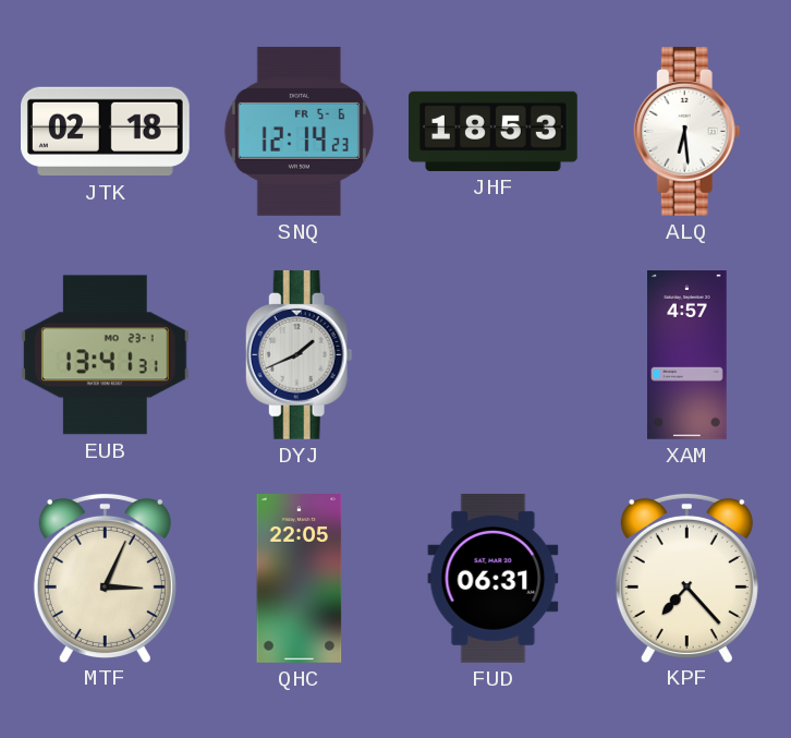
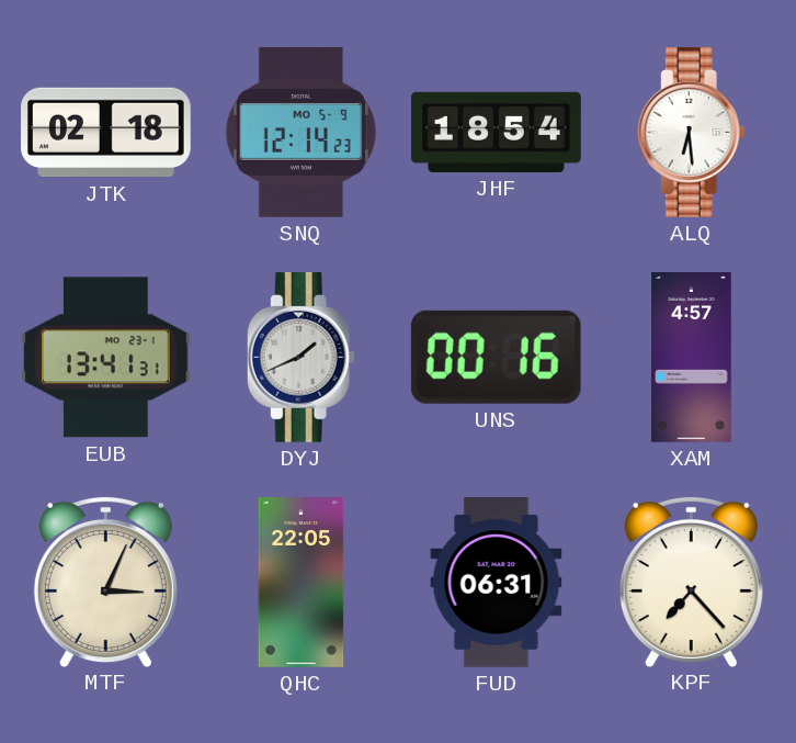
SNQ date: FR 5-6 -> MO 5-9 (300, 132)
JHF: 18:53 -> 18:54 (497, 132)
UNS: none -> 00:16 (496, 357)
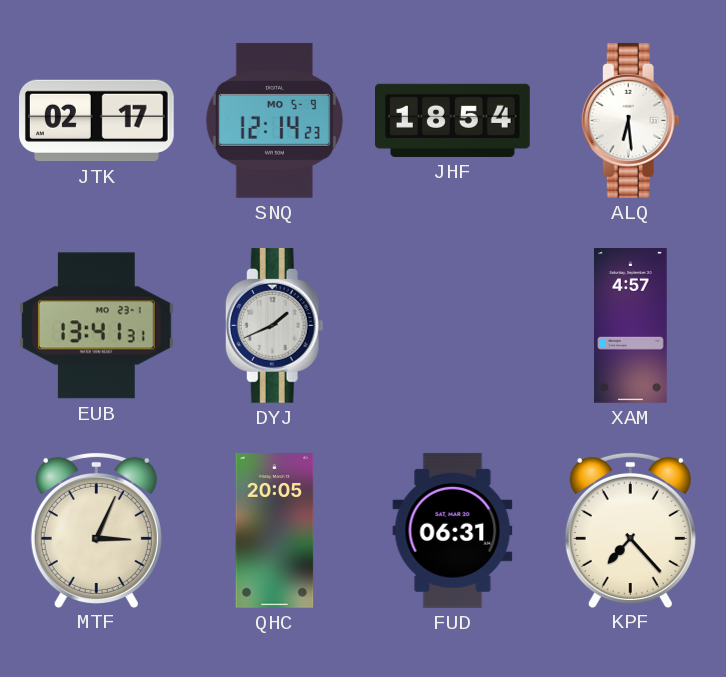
JTK: 02:18 -> 02:17 (97, 121)
UNS: 00:16 -> none (496, 357)
QHC: 22:05 -> 20:05 (275, 531)
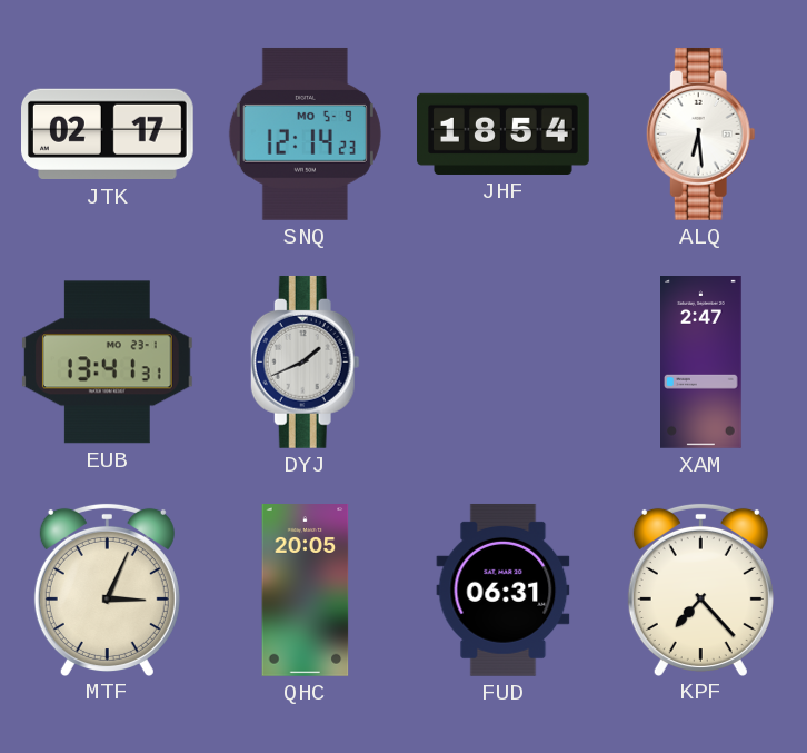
XAM: 4:57 -> 2:47 (701, 363)
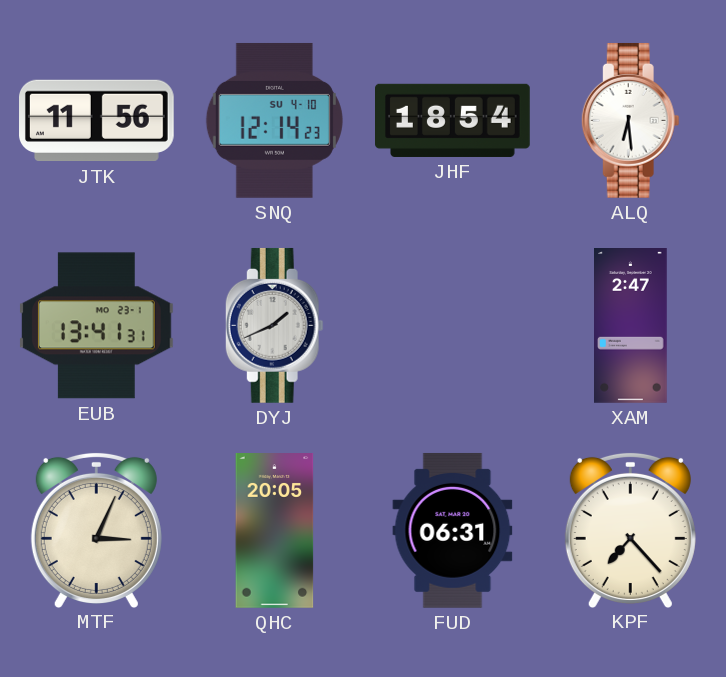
JTK: 02:17 -> 11:56 (97, 121)
SNQ date: MO 5-9 -> SU 4-10 (274, 120)
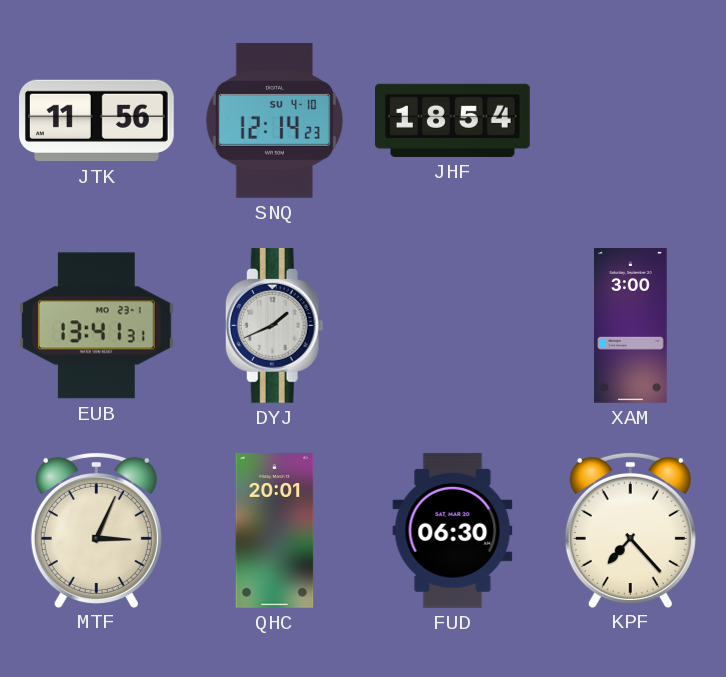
ALQ: 6:29 -> none (630, 120)
XAM: 2:47 -> 3:00 (631, 326)
QHC: 20:05 -> 20:01 (275, 531)
FUD: 06:31 -> 06:30 (453, 530)
